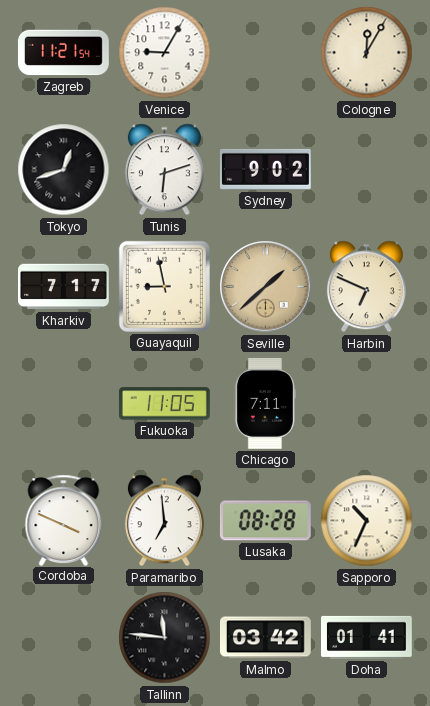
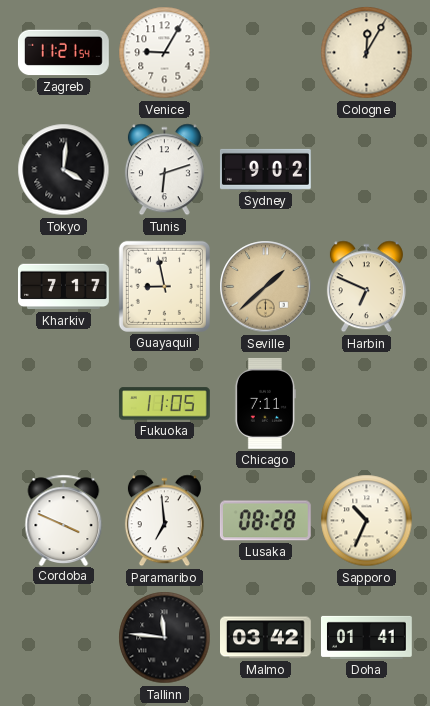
Tokyo: 12:42 -> 4:01 (64, 170)
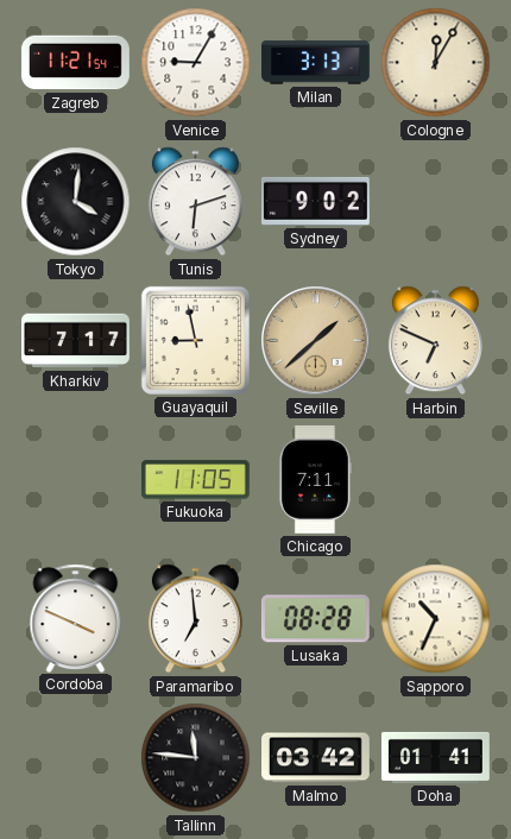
Milan: none -> 3:13 (316, 63)
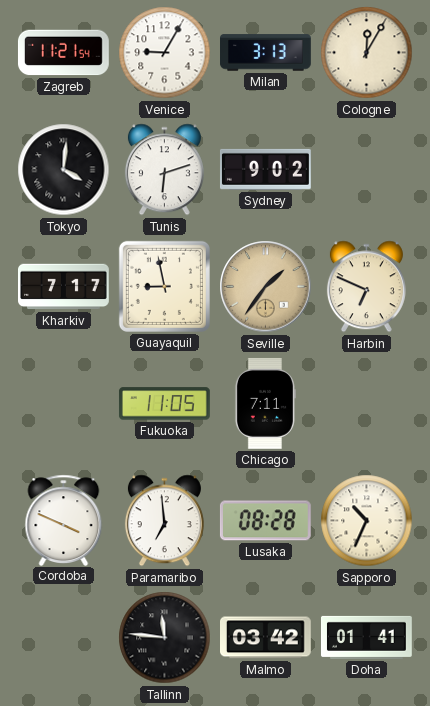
Seville: 1:38 -> 1:36 (266, 287)
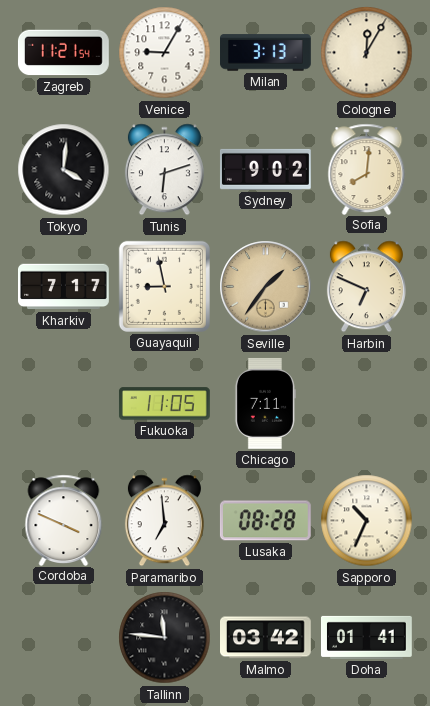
Sofia: none -> 8:01 (367, 169)
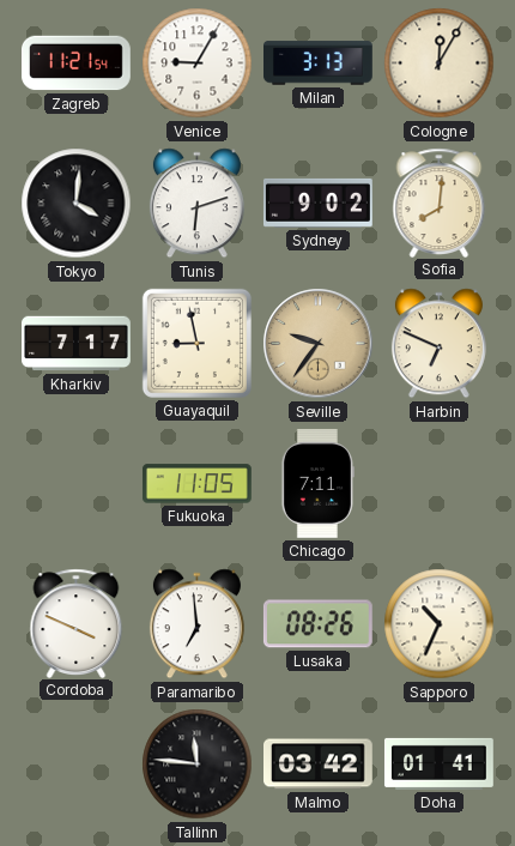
Seville: 1:36 -> 9:36 (319, 344)
Lusaka: 08:28 -> 08:26 (317, 624)
